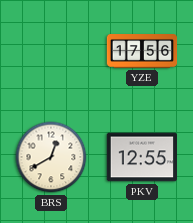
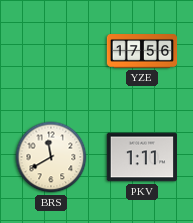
BRS: 12:40 -> 11:40 (51, 157)
PKV: 12:55 -> 1:11 (142, 157)
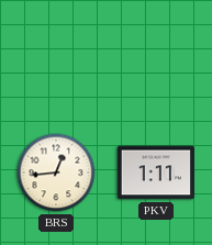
YZE: 17:56 -> none (142, 52)
BRS: 11:40 -> 12:44 (56, 172)
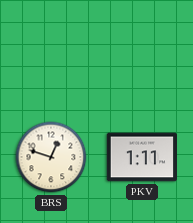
BRS: 12:44 -> 12:48 (51, 157)
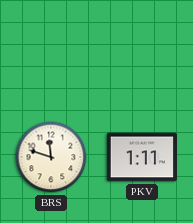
BRS: 12:48 -> 11:48 (51, 157)
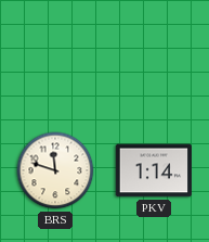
PKV: 1:11 -> 1:14 (154, 170)
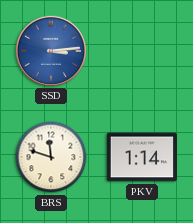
SSD: none -> 3:14 (50, 50)
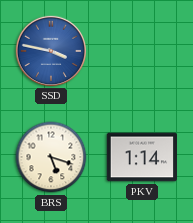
SSD: 3:14 -> 3:47 (50, 50)
BRS: 11:48 -> 5:18 (51, 157)
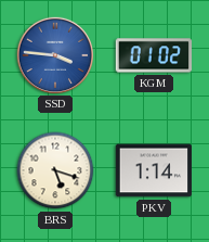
SSD: 3:47 -> 3:46 (54, 54)
KGM: none -> 01:02 (154, 55)
